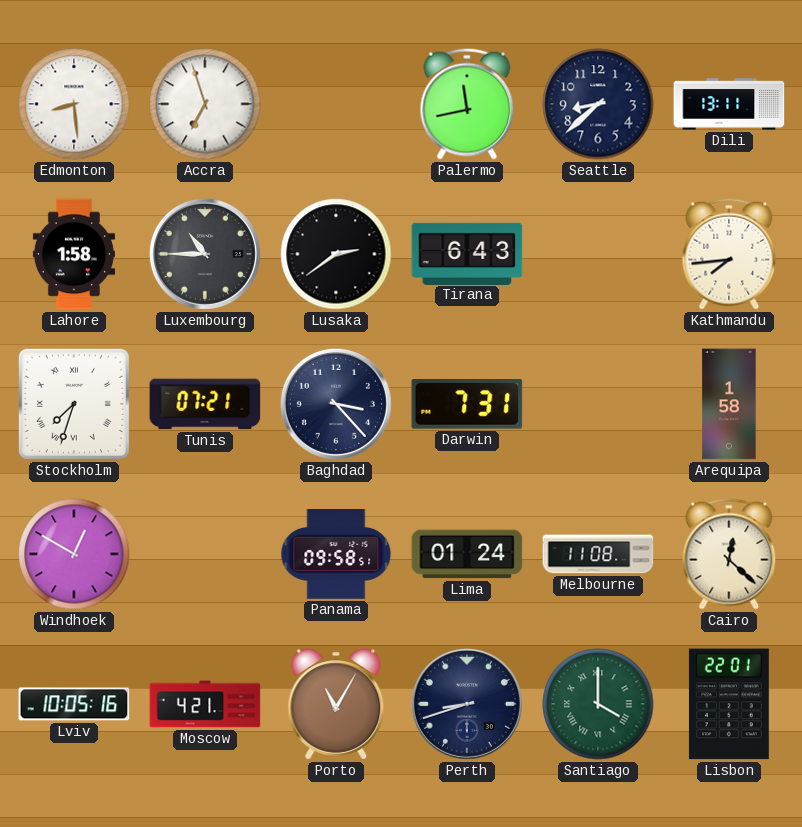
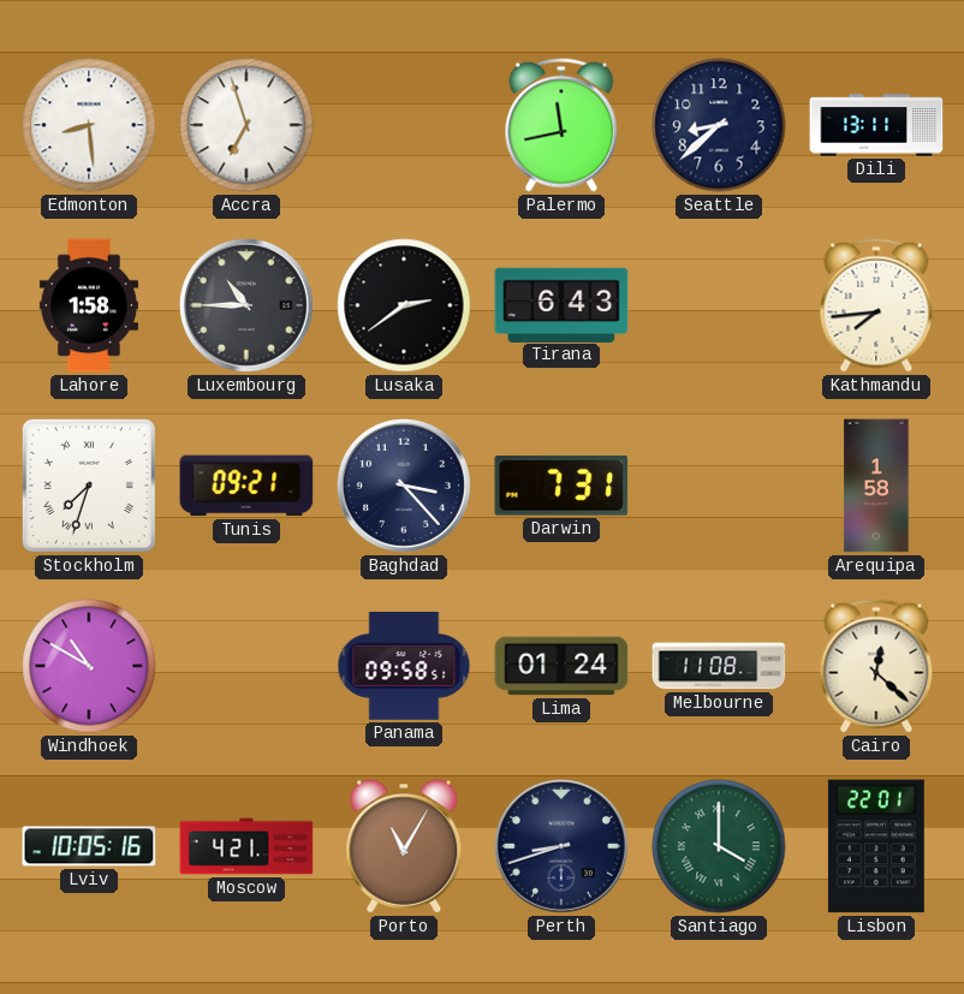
Tunis: 07:21 -> 09:21 (246, 486)
Windhoek: 12:50 -> 10:50 (89, 666)
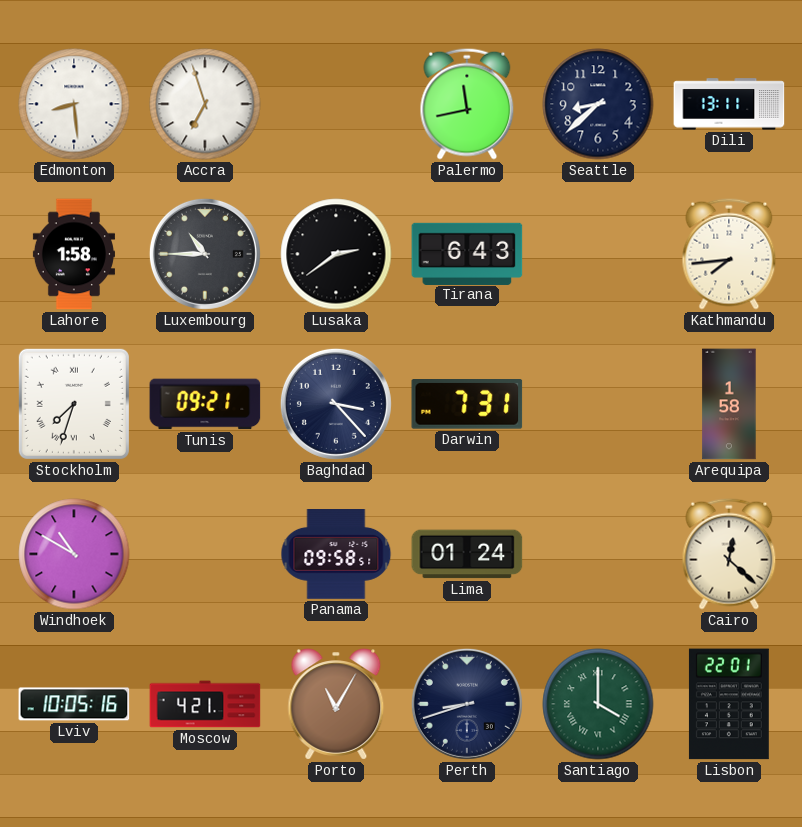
Melbourne: 11:08 -> none (719, 666)
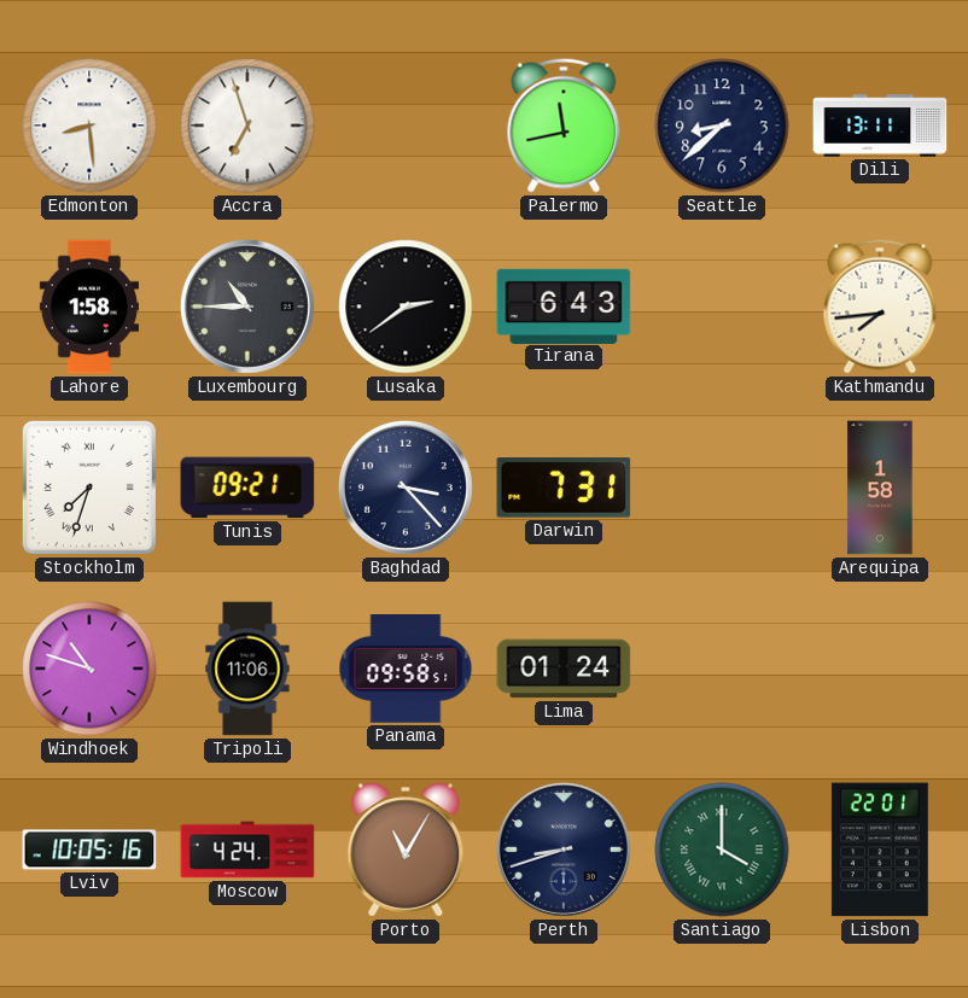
Windhoek: 10:50 -> 10:48 (89, 669)
Tripoli: none -> 11:06 (247, 669)
Cairo: 12:22 -> none (729, 554)
Moscow: 4:21 -> 4:24 (247, 850)
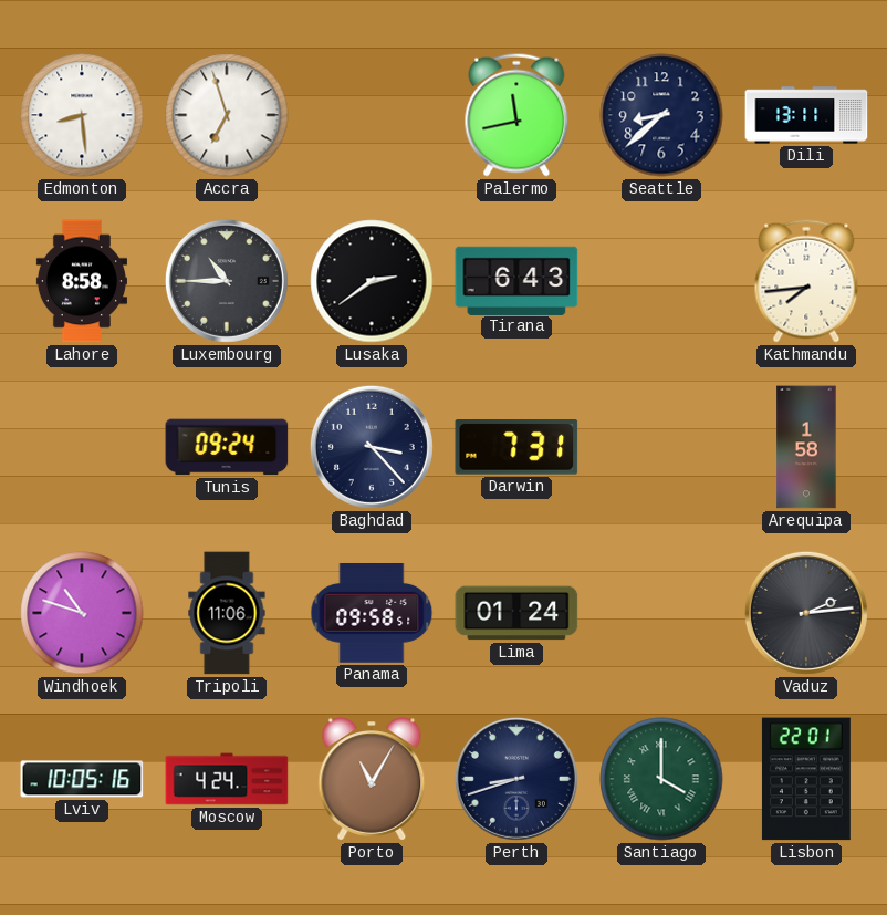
Lahore: 1:58 -> 8:58 (82, 281)
Stockholm: 7:33 -> none (89, 488)
Tunis: 09:21 -> 09:24 (227, 447)
Vaduz: none -> 2:14 (806, 613)
